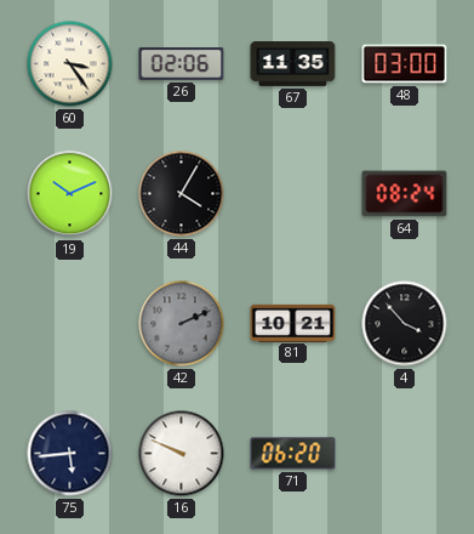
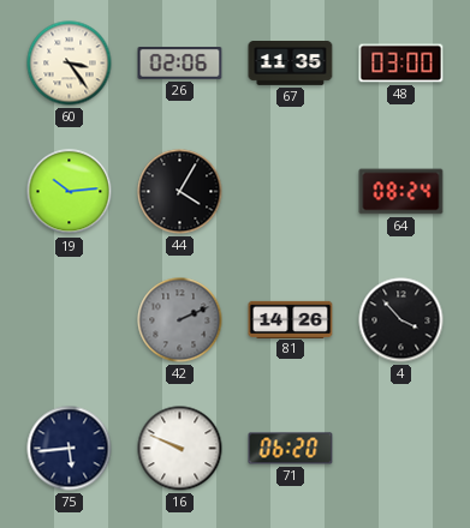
19: 10:11 -> 10:14 (70, 192)
81: 10:21 -> 14:26 (291, 319)
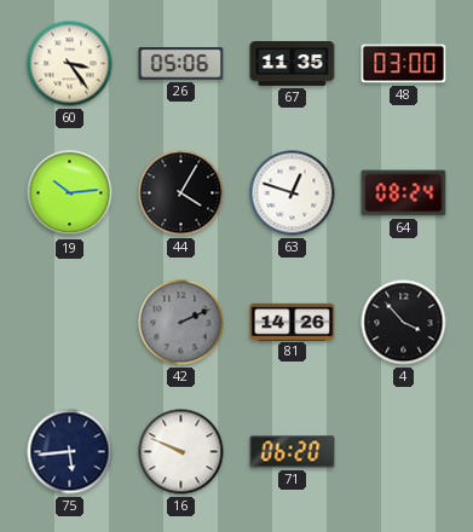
26: 02:06 -> 05:06 (181, 64)
63: none -> 12:48 (293, 193)
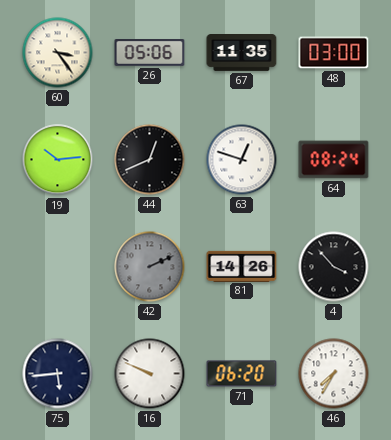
44: 4:05 -> 12:41 (150, 160)
46: none -> 7:35 (334, 374)
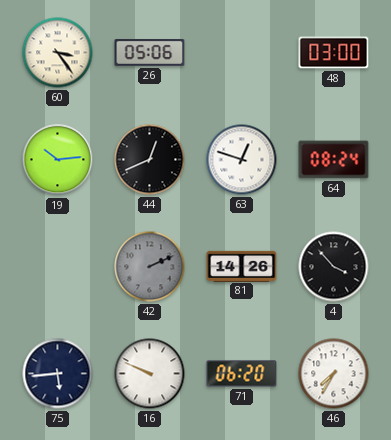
67: 11:35 -> none (242, 53)
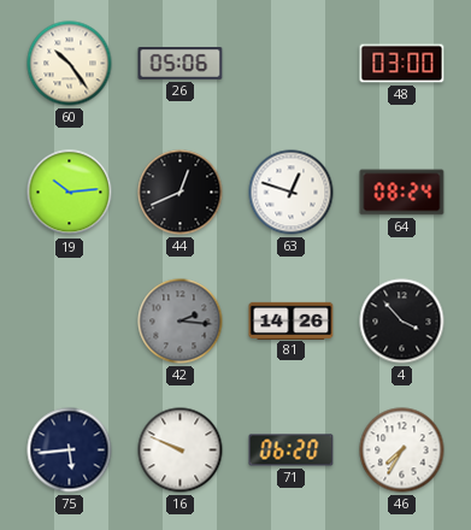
60: 3:24 -> 10:24 (70, 64)
42: 2:11 -> 2:16 (181, 322)
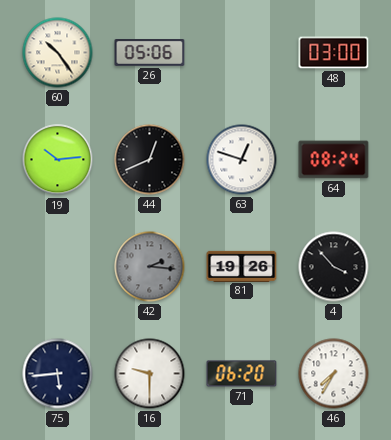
81: 14:26 -> 19:26 (242, 266)
16: 9:49 -> 9:30 (150, 374)
